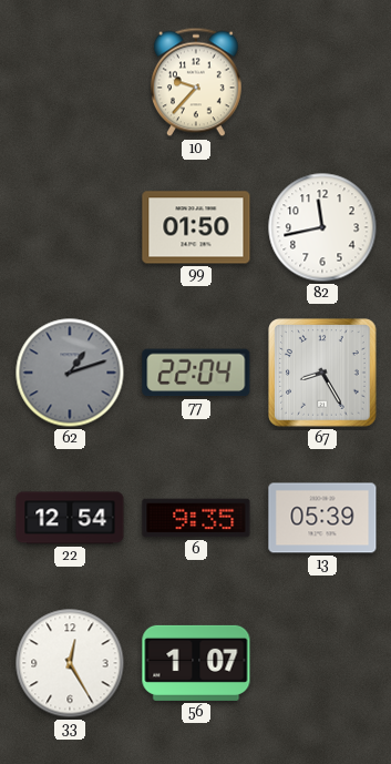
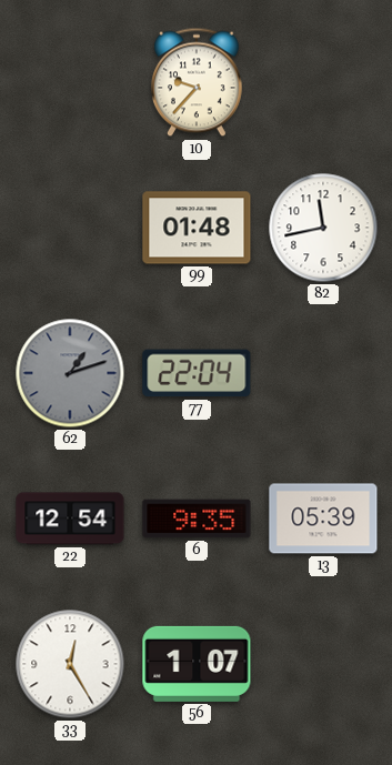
99: 01:50 -> 01:48 (197, 228)
67: 8:25 -> none (322, 373)
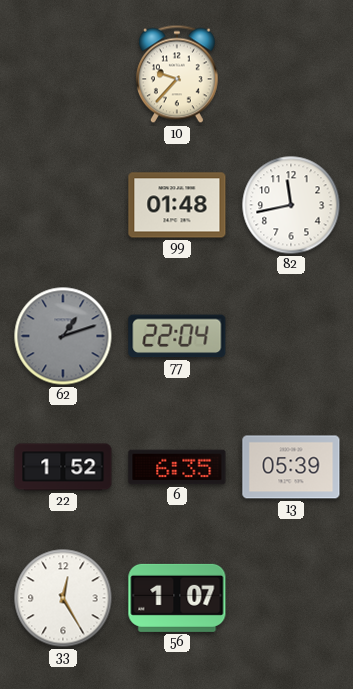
22: 12:54 -> 1:52 (63, 467)
6: 9:35 -> 6:35 (177, 467)
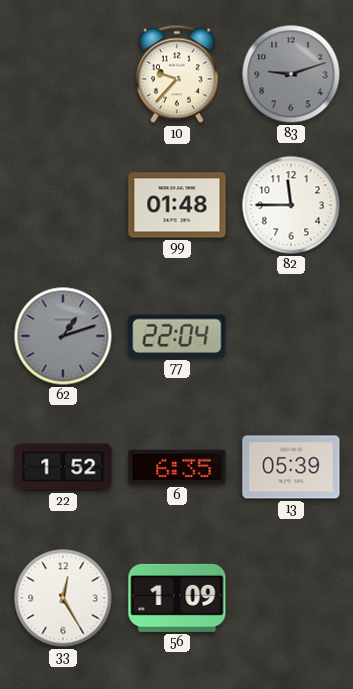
83: none -> 9:12 (291, 74)
82: 11:43 -> 11:45 (291, 205)
56: 1:07 -> 1:09 (177, 598)
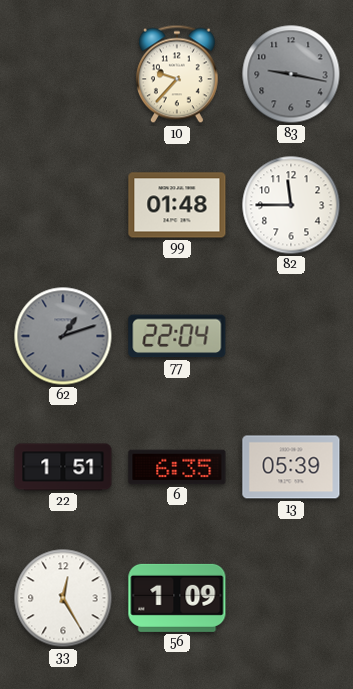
83: 9:12 -> 9:17 (291, 74)
22: 1:52 -> 1:51 (63, 467)
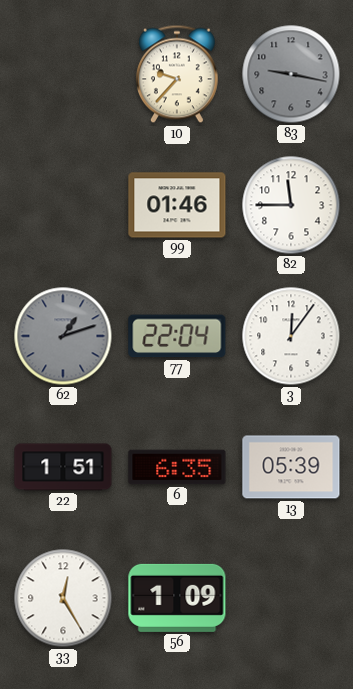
99: 01:48 -> 01:46 (177, 205)
3: none -> 12:06 (291, 336)
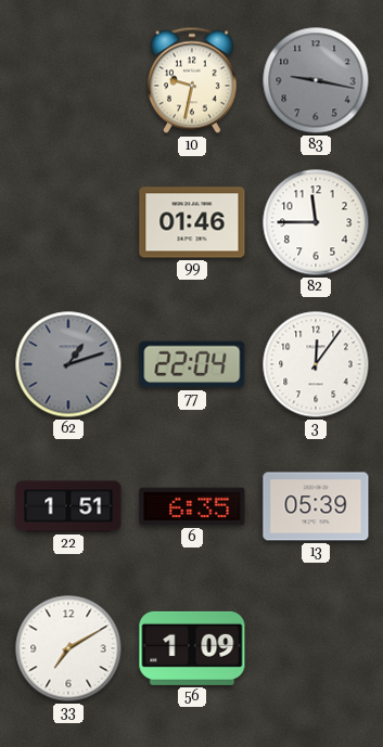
10: 9:37 -> 9:32 (192, 80)
33: 12:25 -> 7:10 (68, 648)
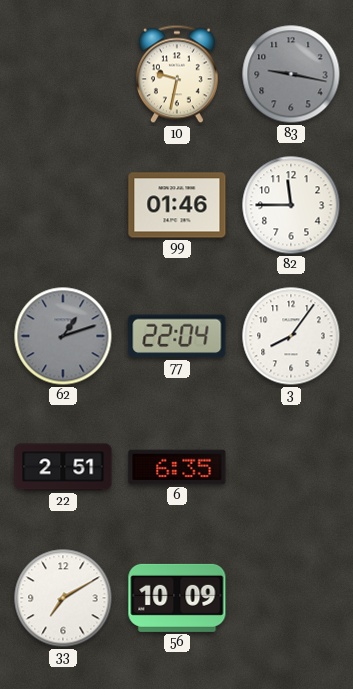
3: 12:06 -> 8:06 (291, 336)
22: 1:51 -> 2:51 (63, 467)
13: 05:39 -> none (316, 506)
56: 1:09 -> 10:09 (177, 598)
